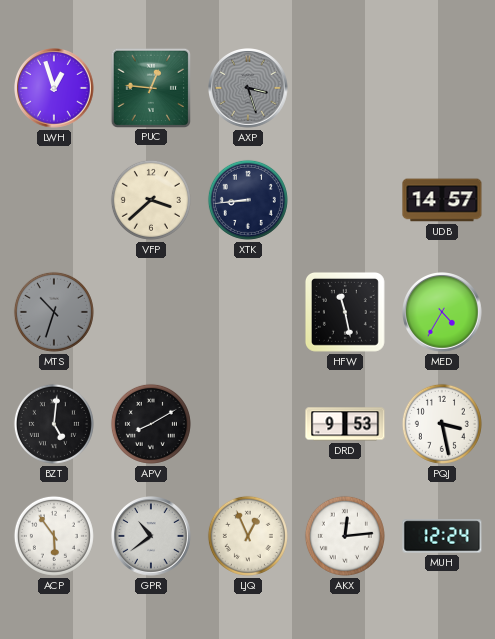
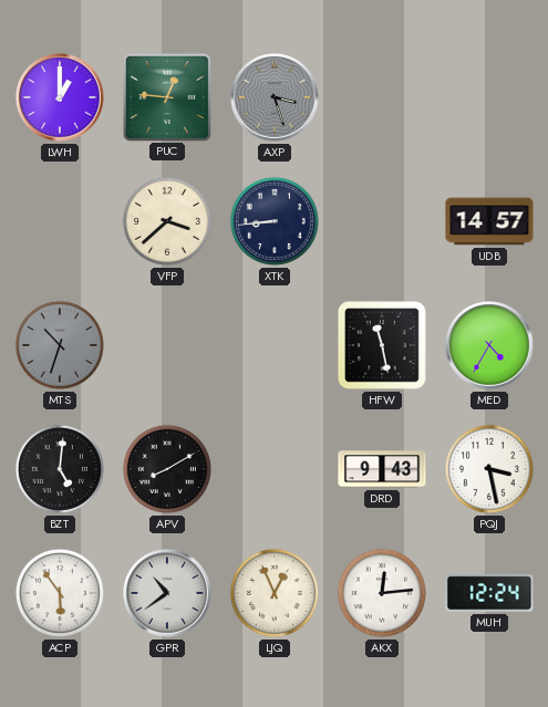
LWH: 12:57 -> 1:00 (60, 97)
DRD: 9:53 -> 9:43 (382, 469)
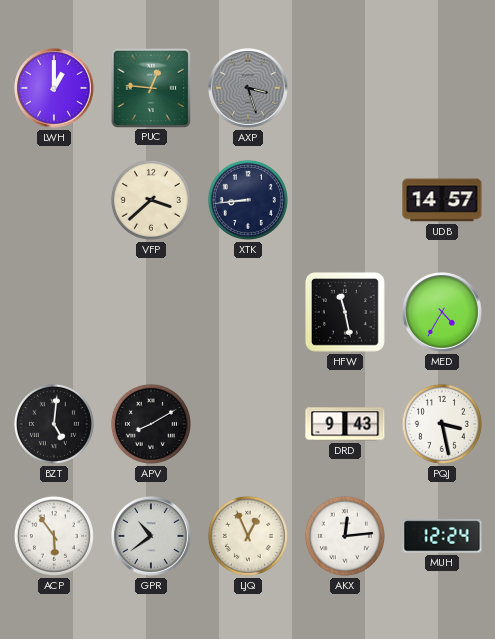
MTS: 10:33 -> none (60, 345)
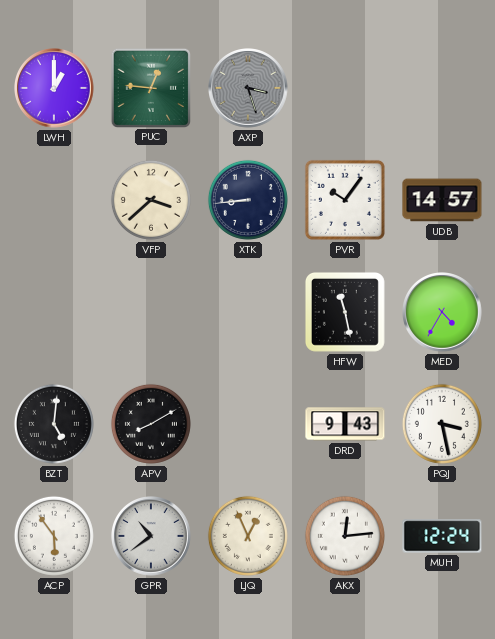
PVR: none -> 10:06 (345, 200)
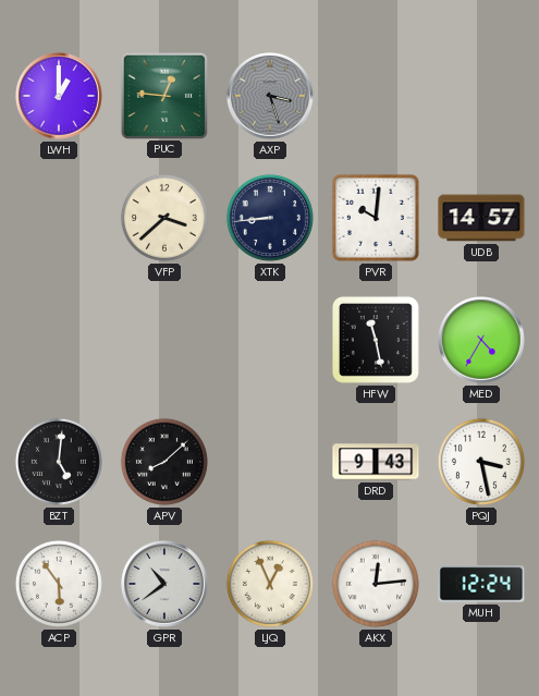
PVR: 10:06 -> 10:01 (376, 218)
APV: 8:10 -> 8:08 (164, 462)
